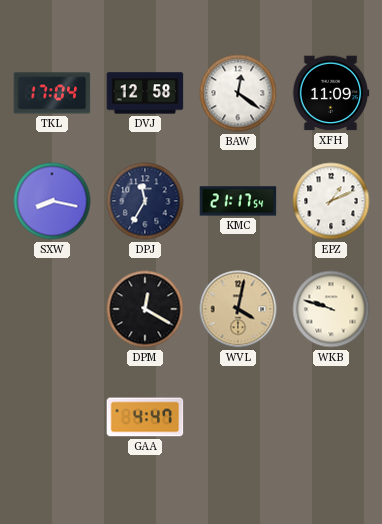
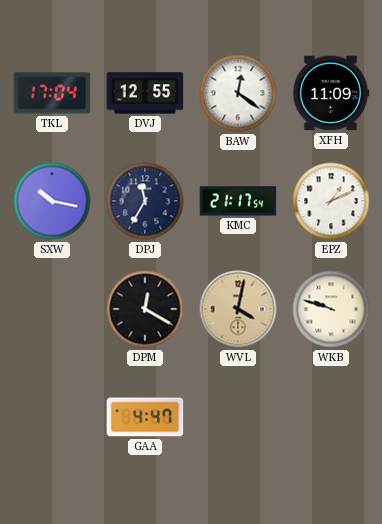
DVJ: 12:58 -> 12:55 (145, 93)
SXW: 8:17 -> 10:17 (52, 201)
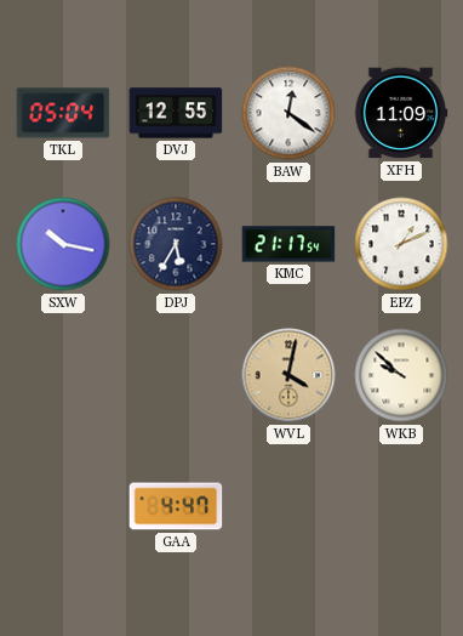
TKL: 17:04 -> 05:04 (63, 113)
DPJ: 11:35 -> 5:35 (176, 244)
DPM: 12:20 -> none (145, 309)
WKB: 9:48 -> 9:52 (401, 375)
